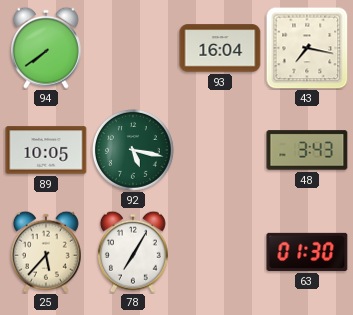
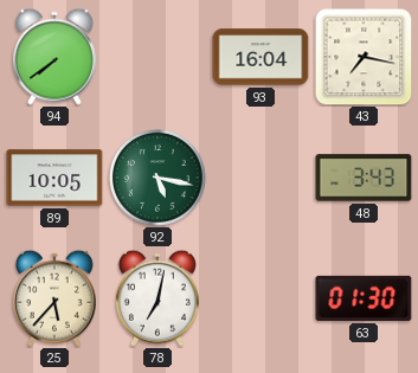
78: 7:05 -> 7:02 (157, 298)
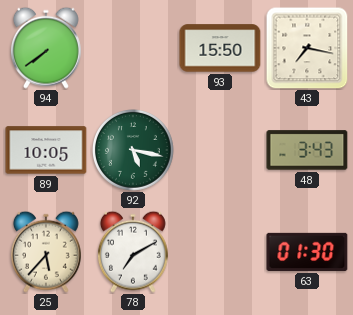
93: 16:04 -> 15:50 (220, 48)
78: 7:02 -> 7:10 (133, 252)
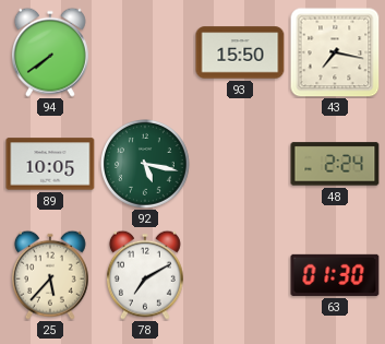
48: 3:43 -> 2:24 (335, 164)
